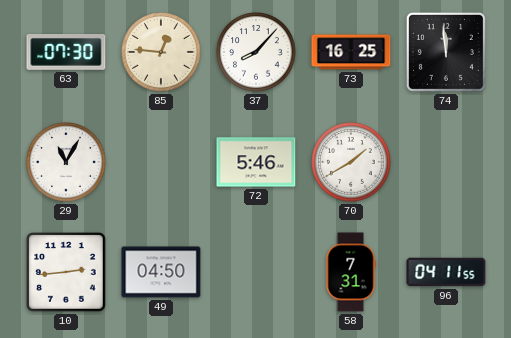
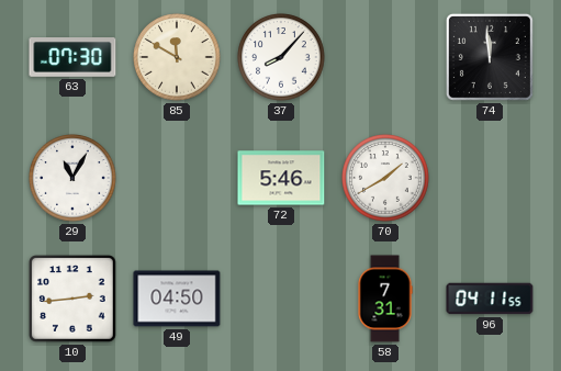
85: 12:46 -> 11:50 (177, 57)
73: 16:25 -> none (351, 52)
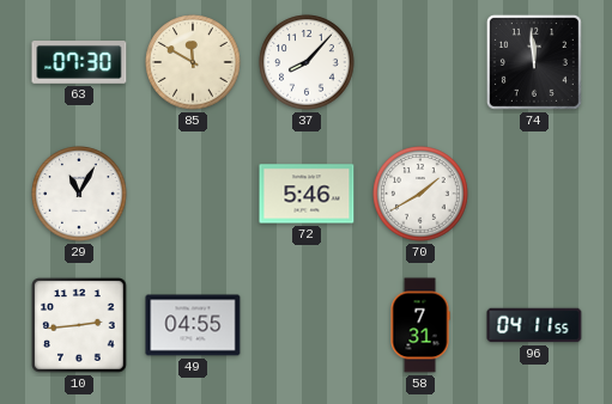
49: 04:50 -> 04:55 (193, 325)
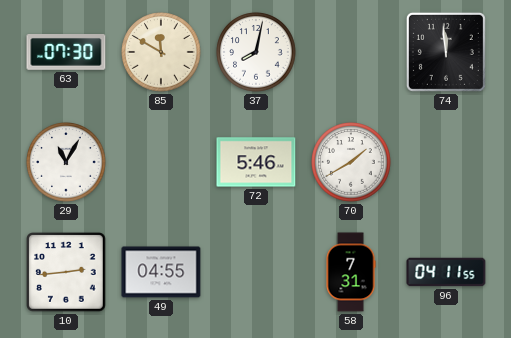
37: 8:07 -> 8:02 (256, 52)
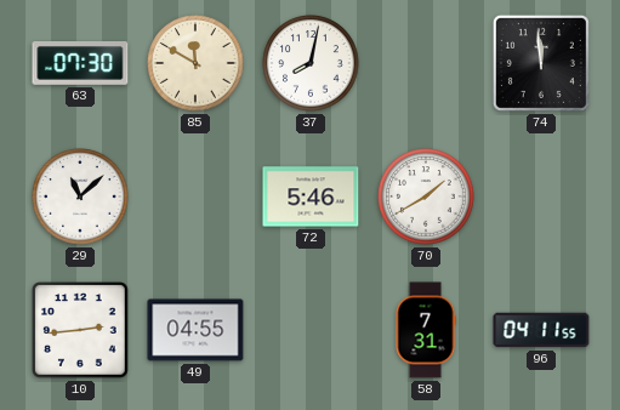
29: 11:05 -> 11:08 (80, 197)
